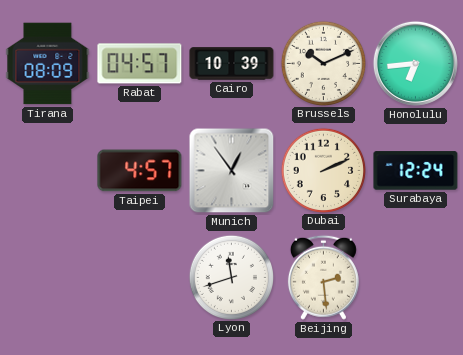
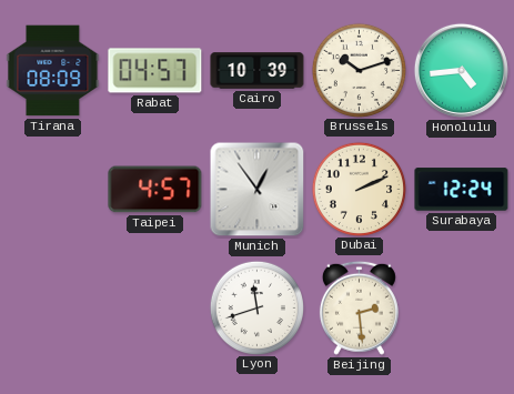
Brussels: 10:11 -> 10:12 (359, 70)
Honolulu: 6:44 -> 4:44 (461, 70)
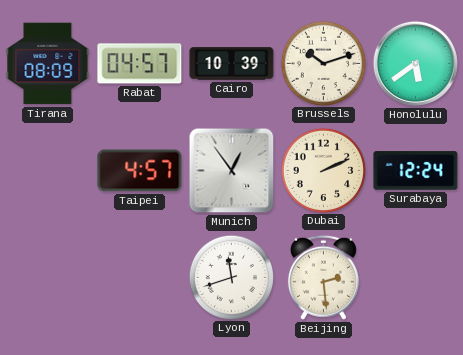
Honolulu: 4:44 -> 5:39 (415, 63)
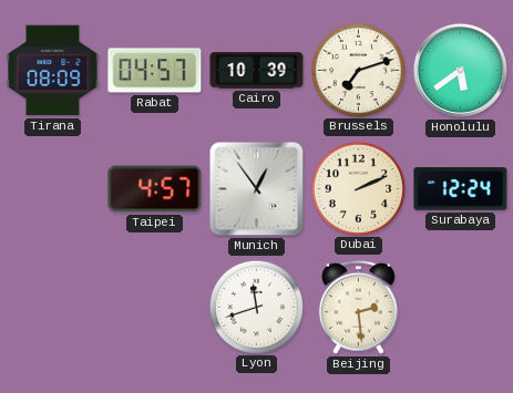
Brussels: 10:12 -> 7:12 (358, 70)
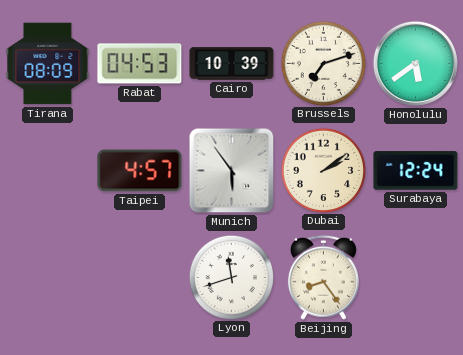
Rabat: 04:57 -> 04:53 (140, 64)
Munich: 12:54 -> 5:54 (232, 171)
Dubai: 2:11 -> 2:09 (323, 170)
Beijing: 2:29 -> 8:24 (323, 277)
